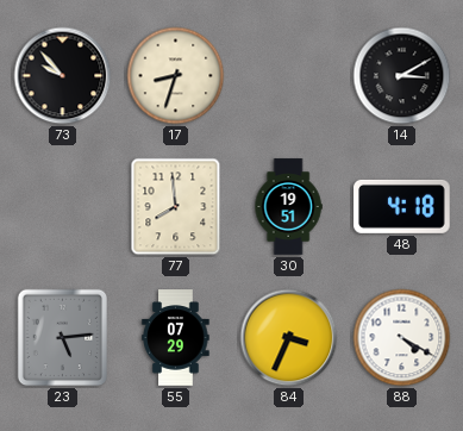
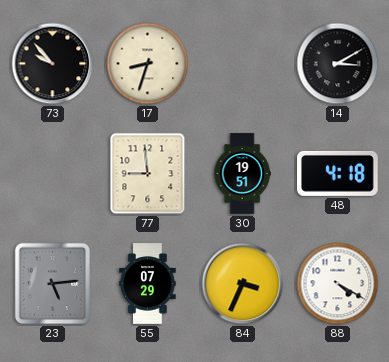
77: 7:59 -> 8:59 (148, 174)
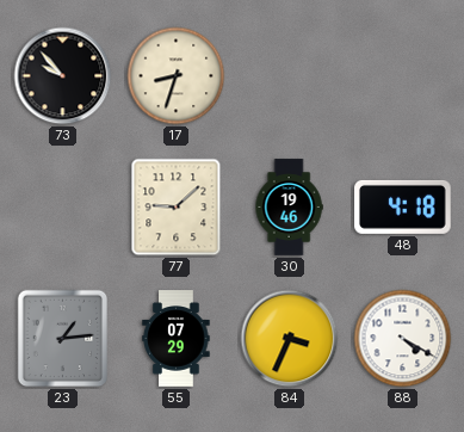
14: 3:10 -> none (338, 64)
77: 8:59 -> 9:08 (177, 208)
30: 19:51 -> 19:46 (289, 208)
23: 5:14 -> 1:14 (63, 339)
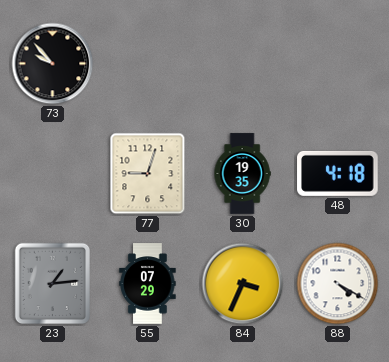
17: 8:33 -> none (177, 76)
77: 9:08 -> 9:03 (148, 174)
30: 19:46 -> 19:35 (242, 174)
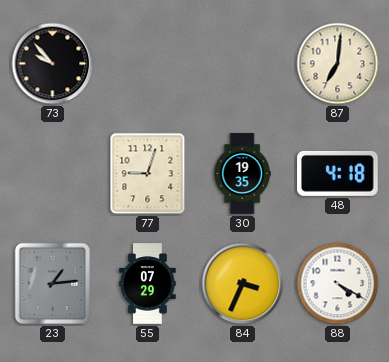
87: none -> 7:01 (338, 64)
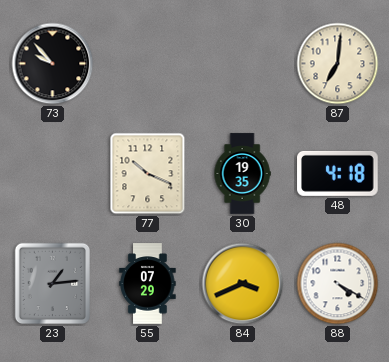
77: 9:03 -> 10:19 (148, 174)
84: 3:34 -> 3:41 (243, 284)
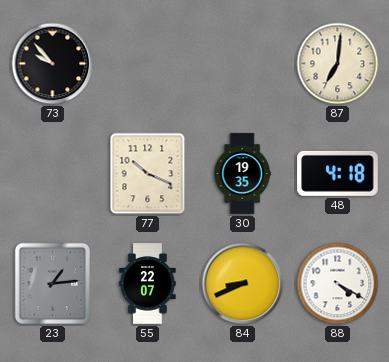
55: 07:29 -> 22:07 (148, 284)
84: 3:41 -> 8:41 (243, 284)
